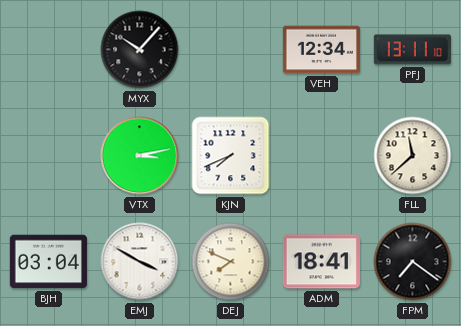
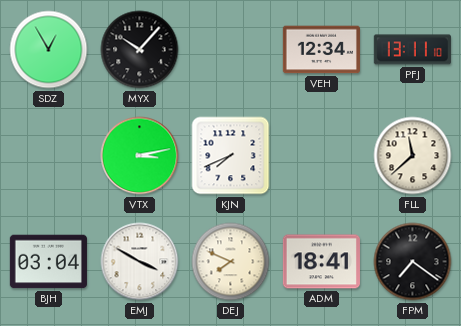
SDZ: none -> 12:55 (49, 50)
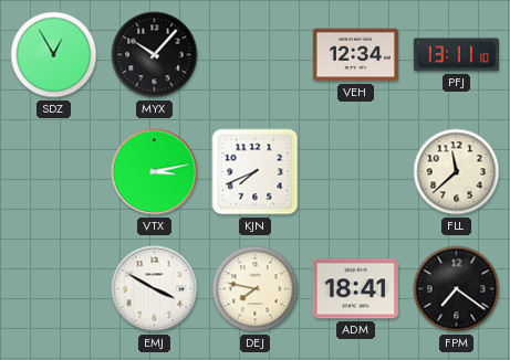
BJH: 03:04 -> none (48, 262)
DEJ: 7:49 -> 7:47 (256, 289)
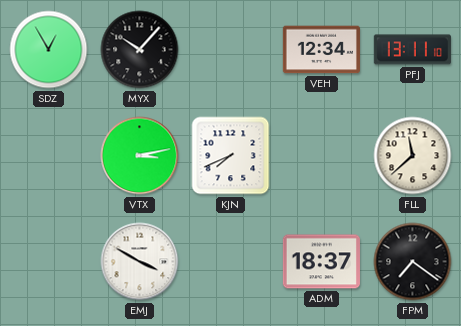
DEJ: 7:47 -> none (256, 289)
ADM: 18:41 -> 18:37 (321, 262)
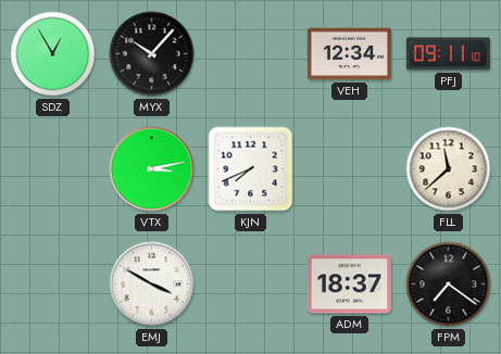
PFJ: 13:11 -> 09:11 (448, 54)
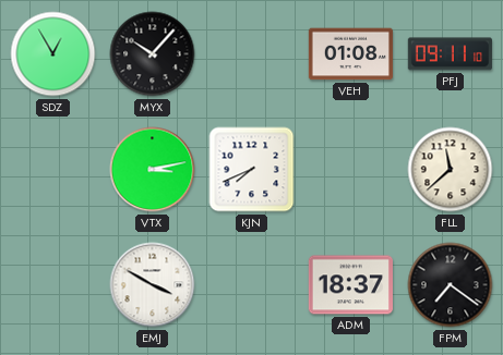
VEH: 12:34 -> 01:08 (350, 54)
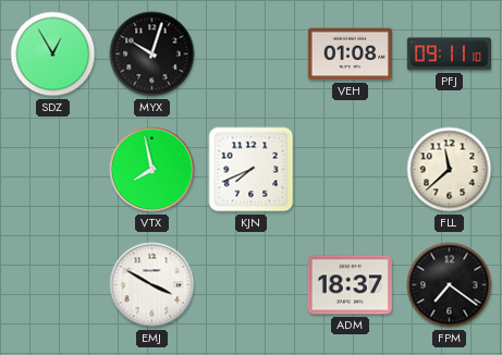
MYX: 10:07 -> 10:03 (152, 54)
VTX: 3:13 -> 7:58 (152, 170)
